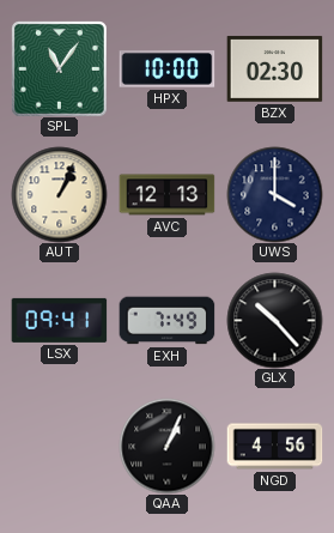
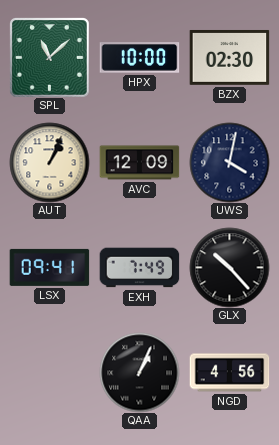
SPL: 11:06 -> 11:08 (50, 58)
AVC: 12:13 -> 12:09 (139, 163)
UWS: 4:00 -> 4:02 (229, 162)
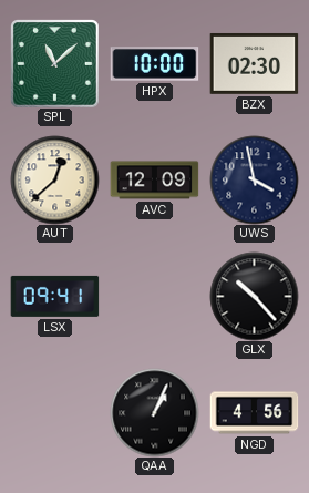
AUT: 1:04 -> 12:38 (54, 179)
UWS: 4:02 -> 3:58 (254, 179)
EXH: 7:49 -> none (139, 268)
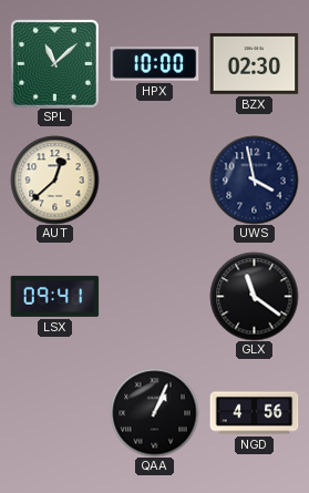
AVC: 12:09 -> none (154, 181)
GLX: 10:23 -> 11:21 (254, 296)
